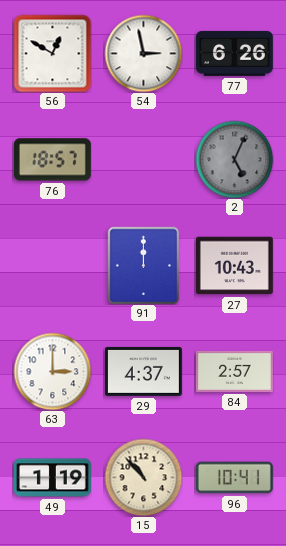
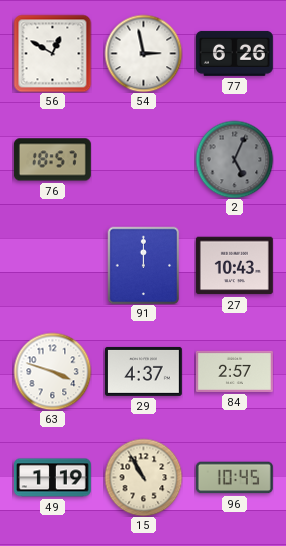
63: 3:00 -> 3:48 (52, 371)
15: 10:53 -> 10:55 (143, 477)
96: 10:41 -> 10:45 (234, 478)
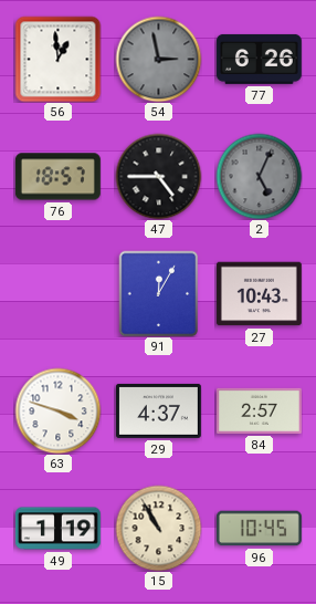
56: 12:50 -> 12:59 (57, 59)
54 dial: white -> grey (158, 59)
47: none -> 4:45 (158, 176)
91: 12:00 -> 12:05 (159, 293)
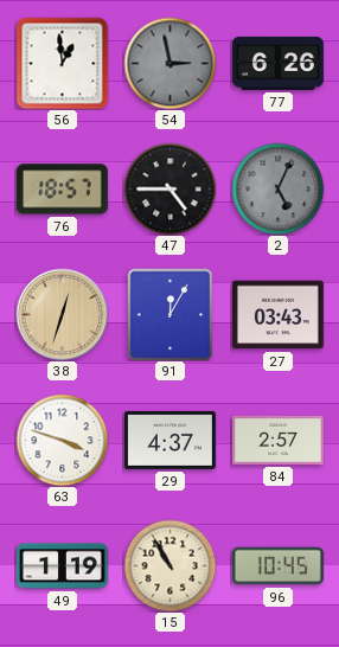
38: none -> 12:33 (62, 314)
27: 10:43 -> 03:43 (277, 315)
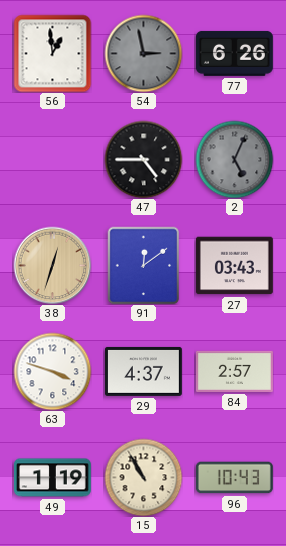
76: 18:57 -> none (62, 190)
91: 12:05 -> 12:09 (144, 265)
96: 10:45 -> 10:43 (234, 478)
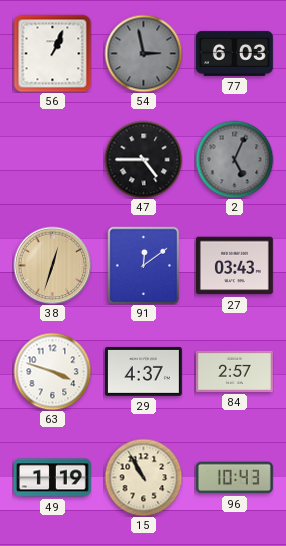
56: 12:59 -> 1:04 (52, 53)
77: 6:26 -> 6:03 (234, 53)
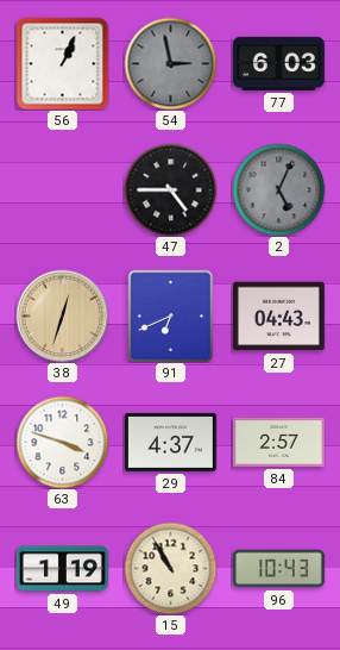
91: 12:09 -> 6:41 (171, 315)
27: 03:43 -> 04:43 (278, 317)
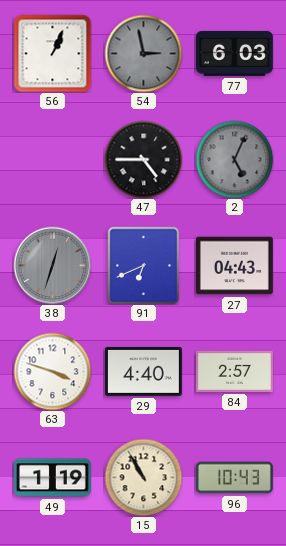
38 dial: champagne -> grey (52, 265)
29: 4:37 -> 4:40 (143, 371)
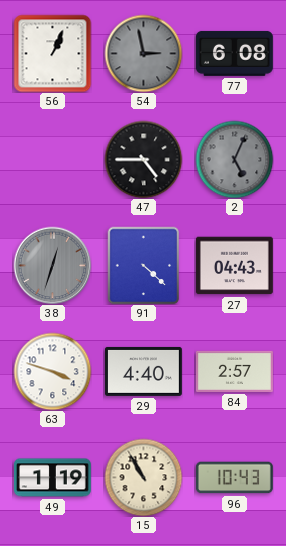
77: 6:03 -> 6:08 (234, 53)
91: 6:41 -> 4:22 (144, 265)
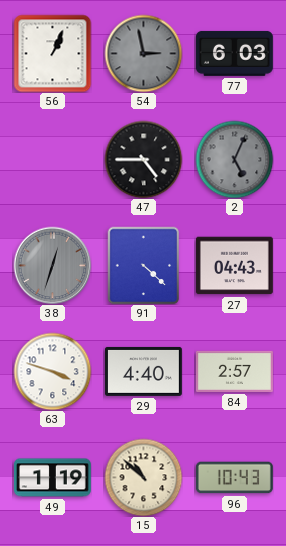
77: 6:08 -> 6:03 (234, 53)
15: 10:55 -> 10:52 (143, 477)
